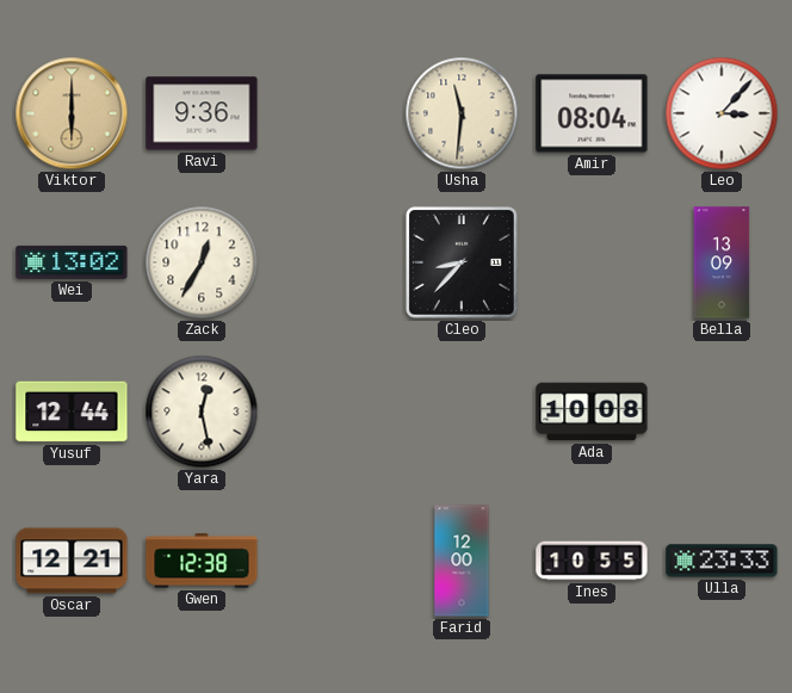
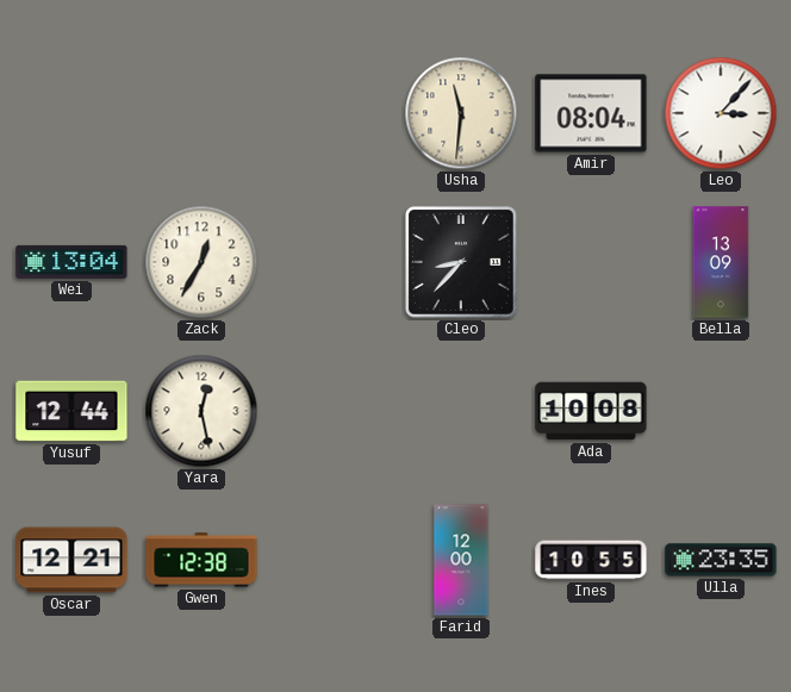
Viktor: 6:00 -> none (72, 113)
Ravi: 9:36 -> none (202, 113)
Wei: 13:02 -> 13:04 (71, 262)
Ulla: 23:33 -> 23:35 (721, 560)
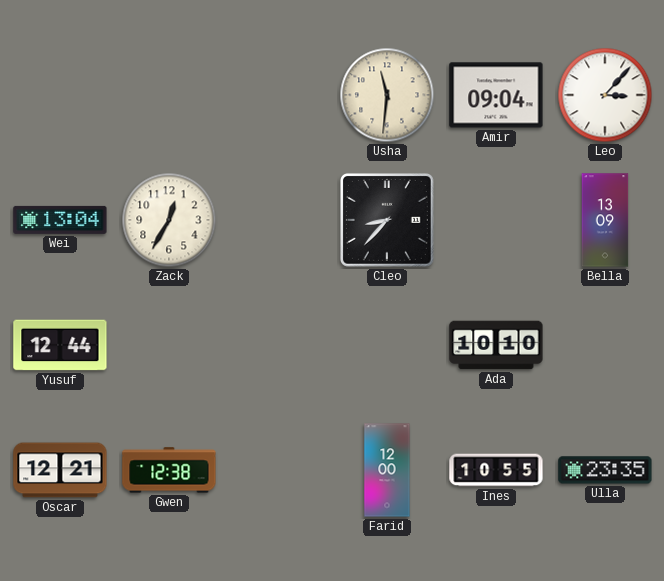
Amir: 08:04 -> 09:04 (496, 95)
Yara: 12:28 -> none (201, 411)
Ada: 10:08 -> 10:10 (496, 345)
